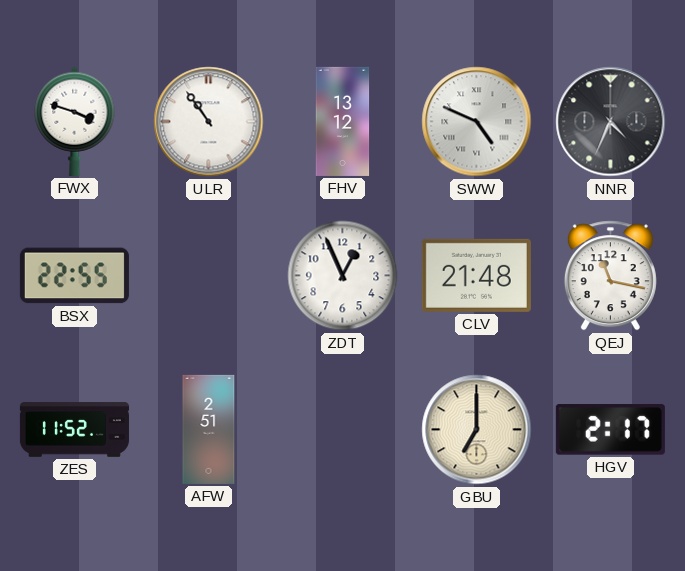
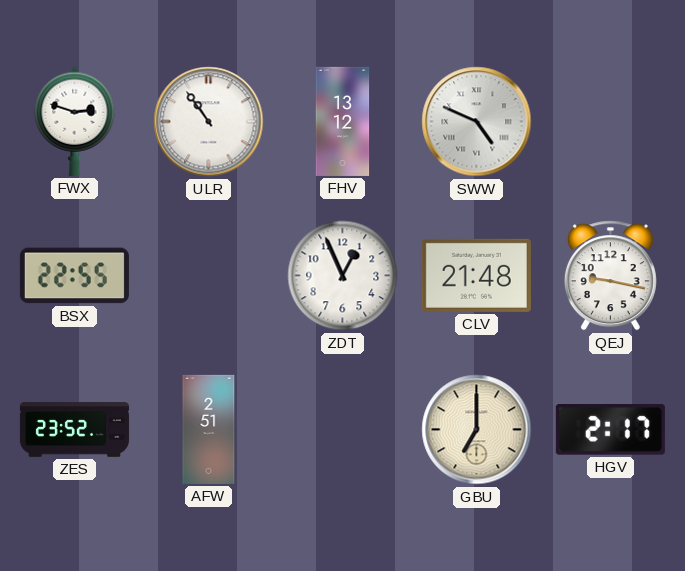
FWX: 3:48 -> 2:48 (75, 121)
NNR: 4:34 -> none (611, 122)
QEJ: 11:17 -> 9:17 (610, 276)
ZES: 11:52 -> 23:52 (74, 430)
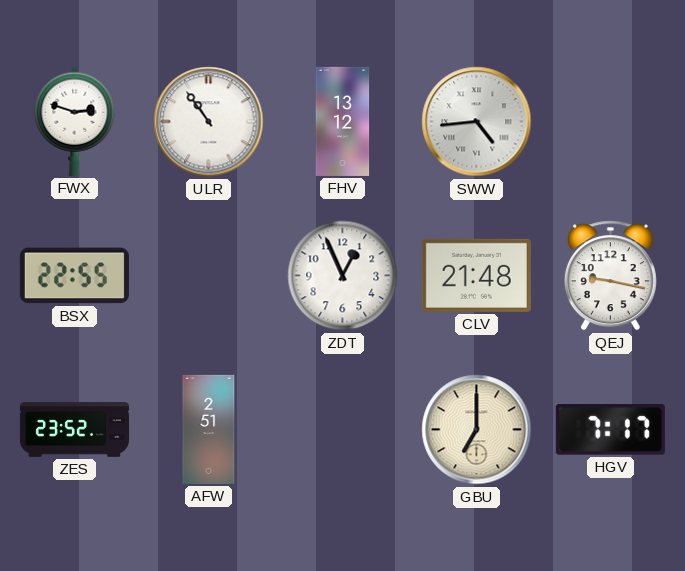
SWW: 4:49 -> 4:44 (477, 122)
HGV: 2:17 -> 7:17 (610, 430)
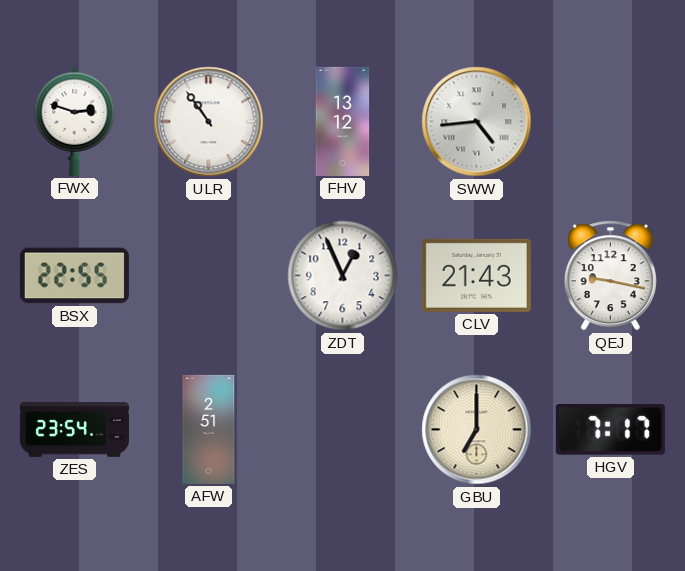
CLV: 21:48 -> 21:43 (476, 275)
ZES: 23:52 -> 23:54 (74, 430)
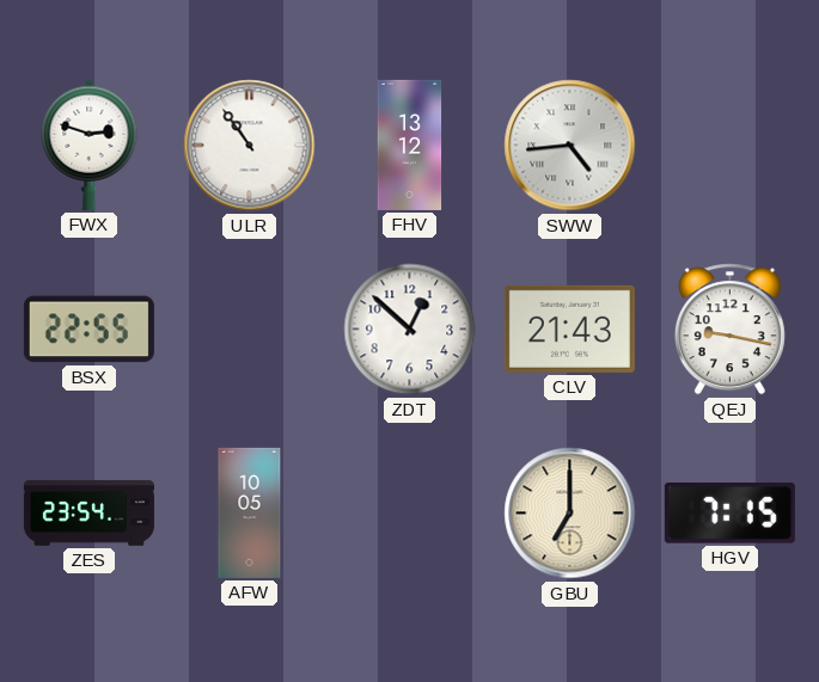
ZDT: 12:56 -> 12:52 (410, 330)
AFW: 2:51 -> 10:05 (250, 512)
HGV: 7:17 -> 7:15 (729, 514)
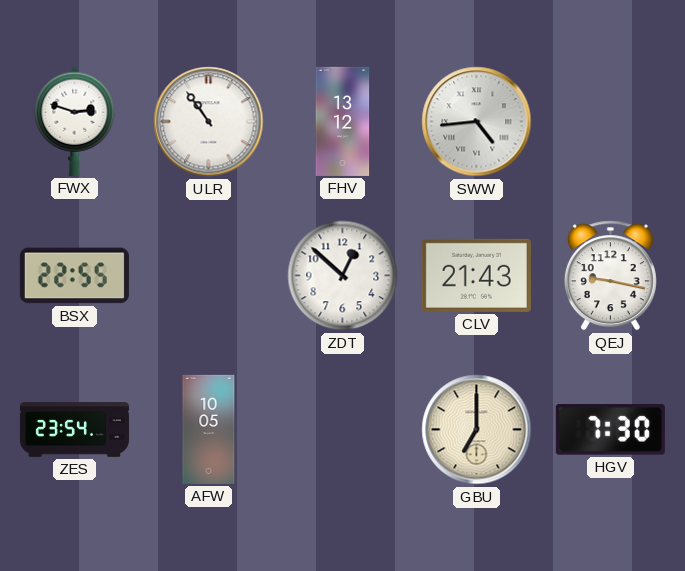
HGV: 7:15 -> 7:30 (610, 430)
